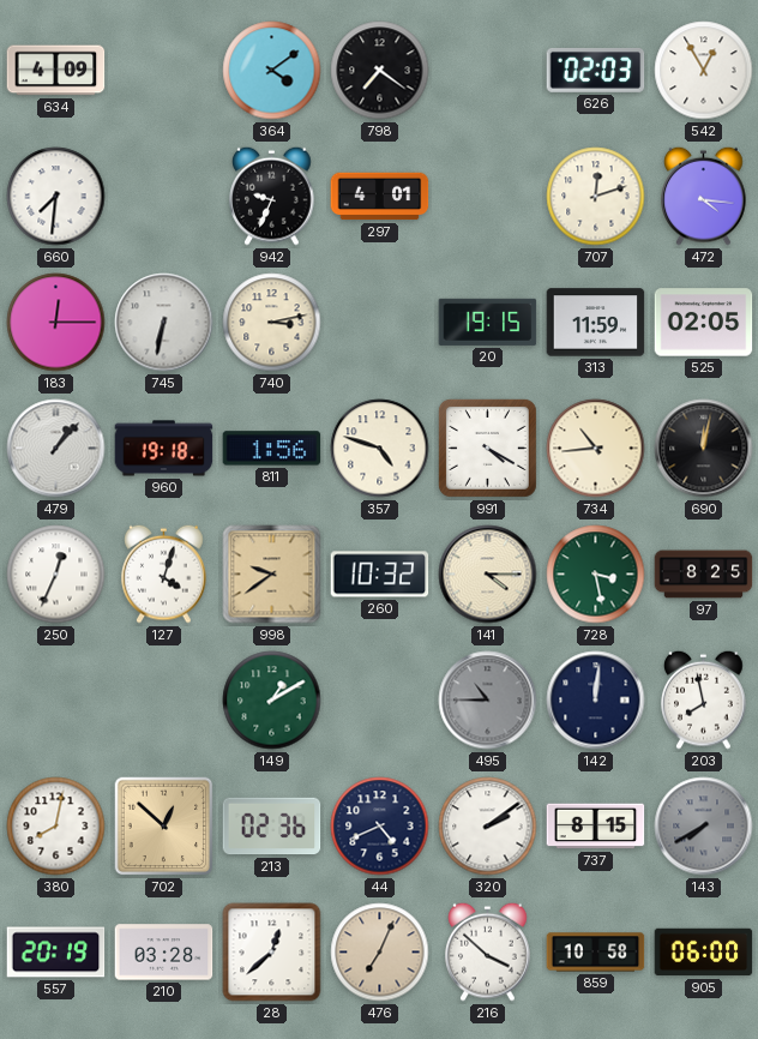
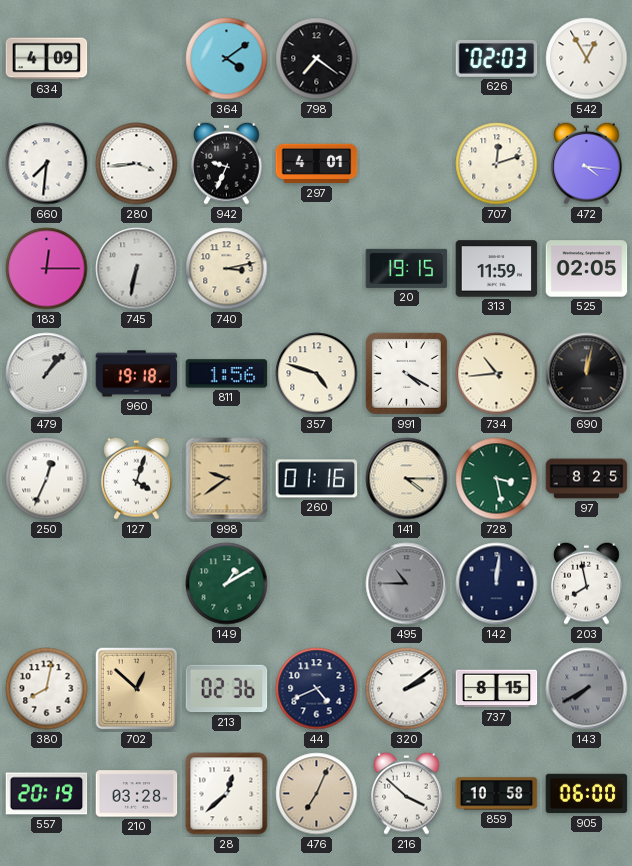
280: none -> 3:44 (137, 164)
260: 10:32 -> 01:16 (317, 479)
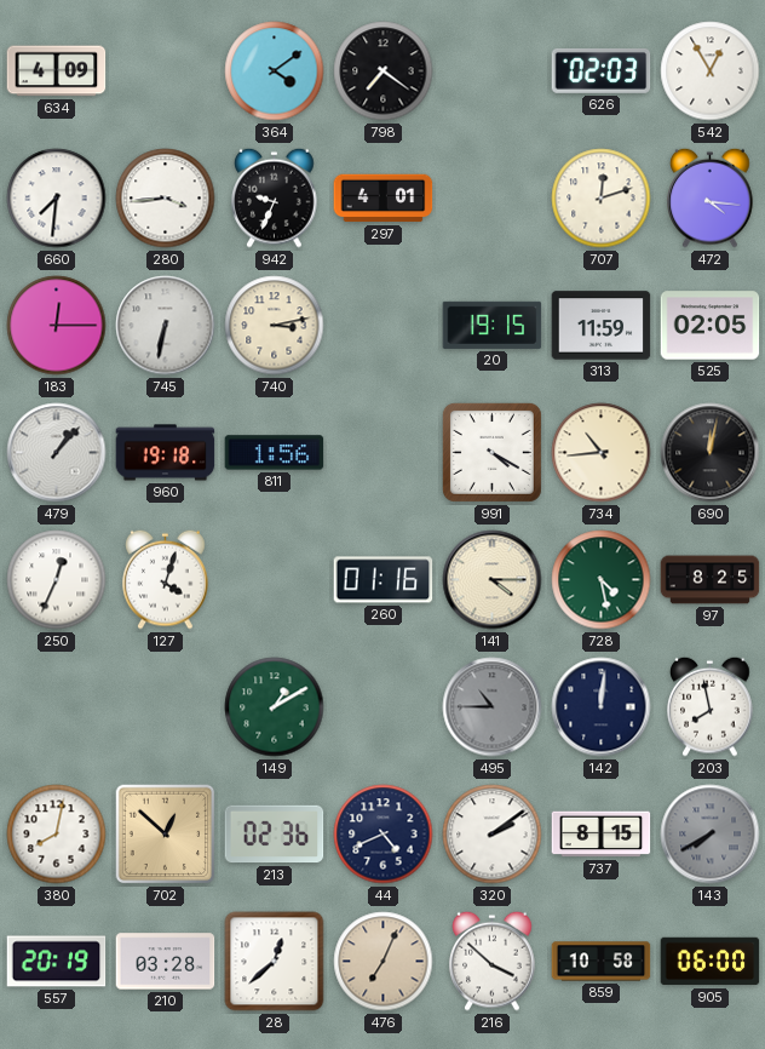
357: 4:48 -> none (317, 374)
998: 9:39 -> none (227, 479)
728: 3:28 -> 4:28 (602, 580)
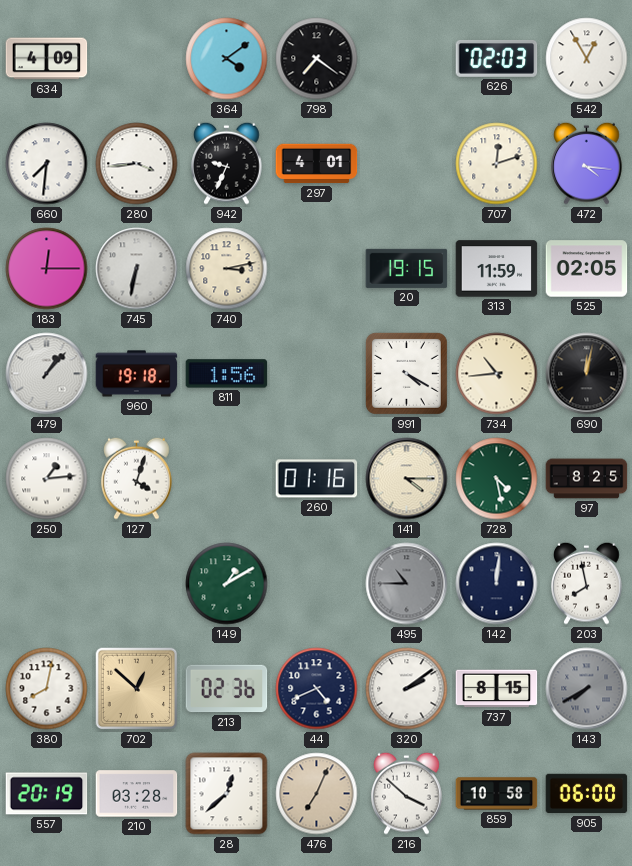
250: 12:34 -> 1:14 (47, 479)
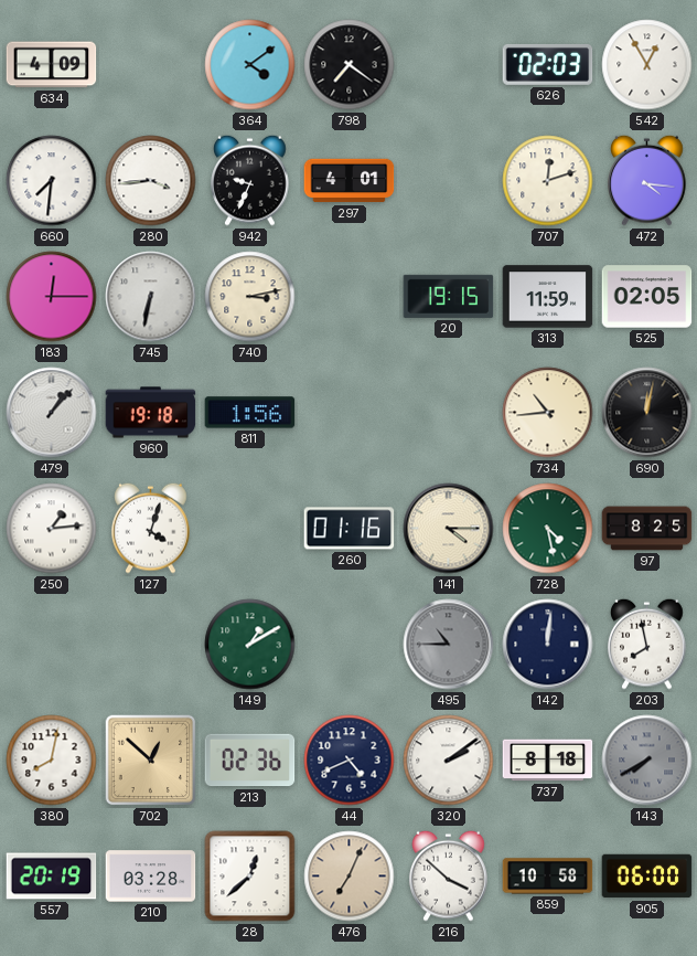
991: 4:20 -> none (406, 373)
737: 8:15 -> 8:18 (548, 761)
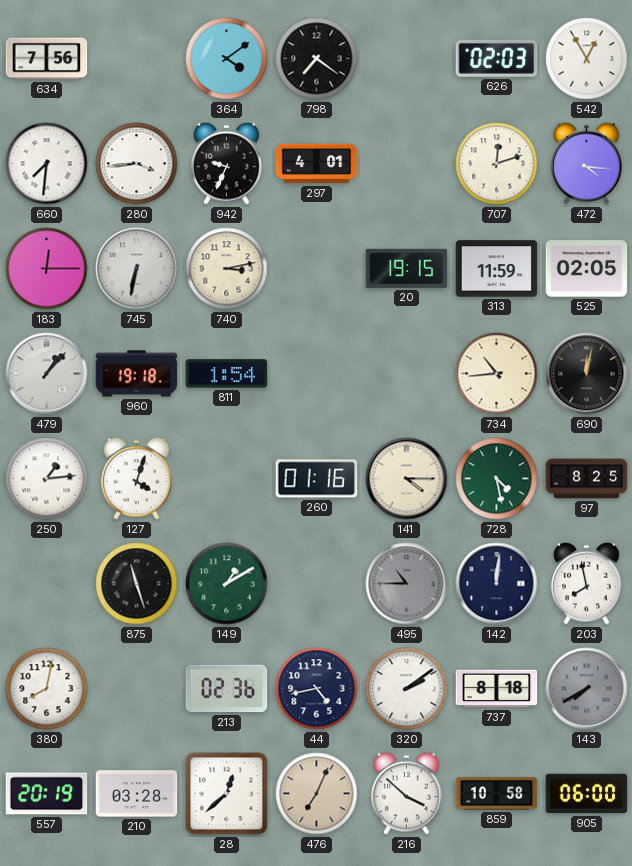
634: 4:09 -> 7:56 (47, 59)
811: 1:56 -> 1:54 (227, 374)
875: none -> 11:27 (137, 584)
702: 12:52 -> none (151, 761)
44: 4:41 -> 4:43 (317, 689)
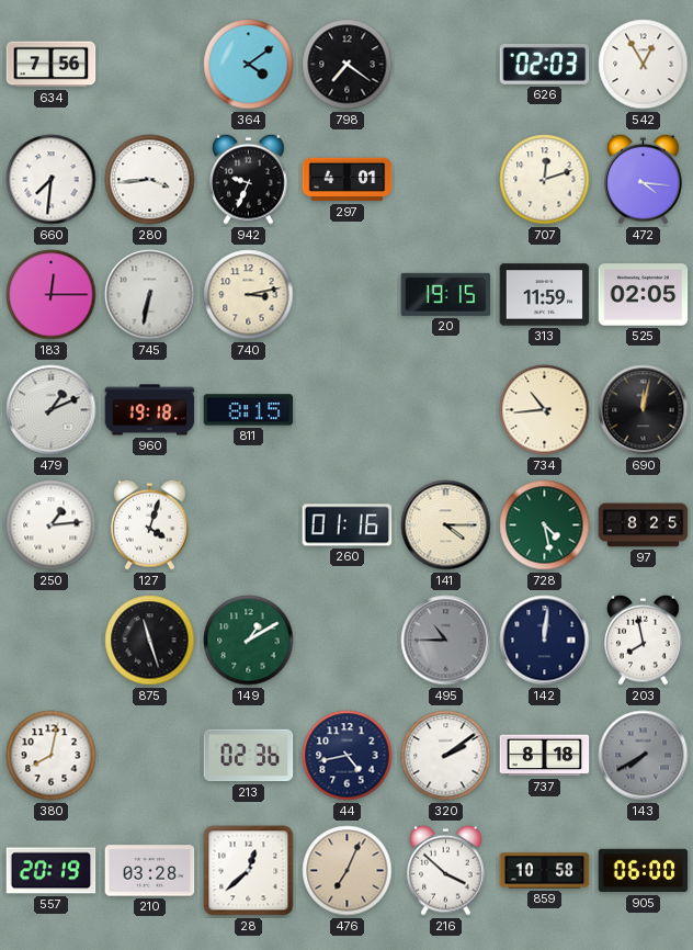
479: 1:07 -> 1:11 (52, 410)
811: 1:54 -> 8:15 (249, 410)
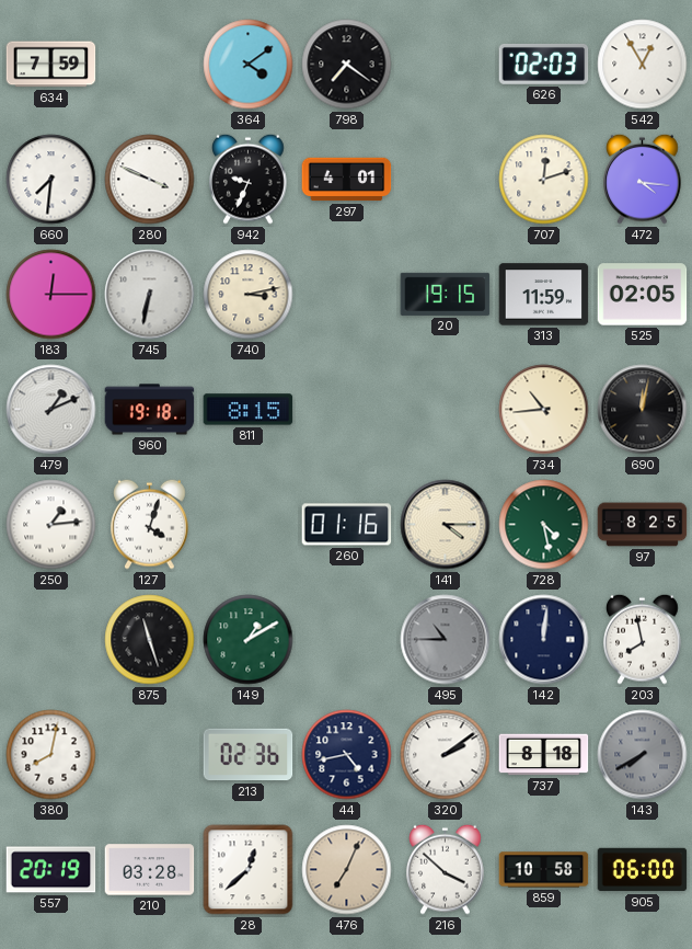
634: 7:56 -> 7:59 (51, 65)
280: 3:44 -> 3:49 (150, 180)
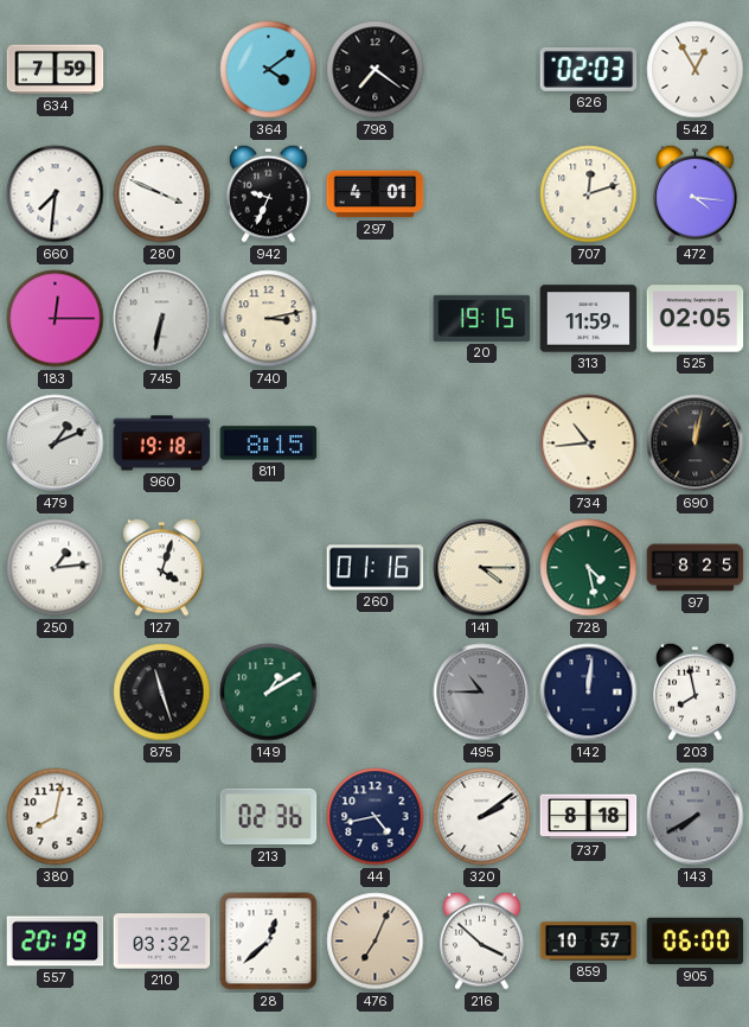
210: 03:28 -> 03:32 (162, 942)
859: 10:58 -> 10:57 (589, 942)
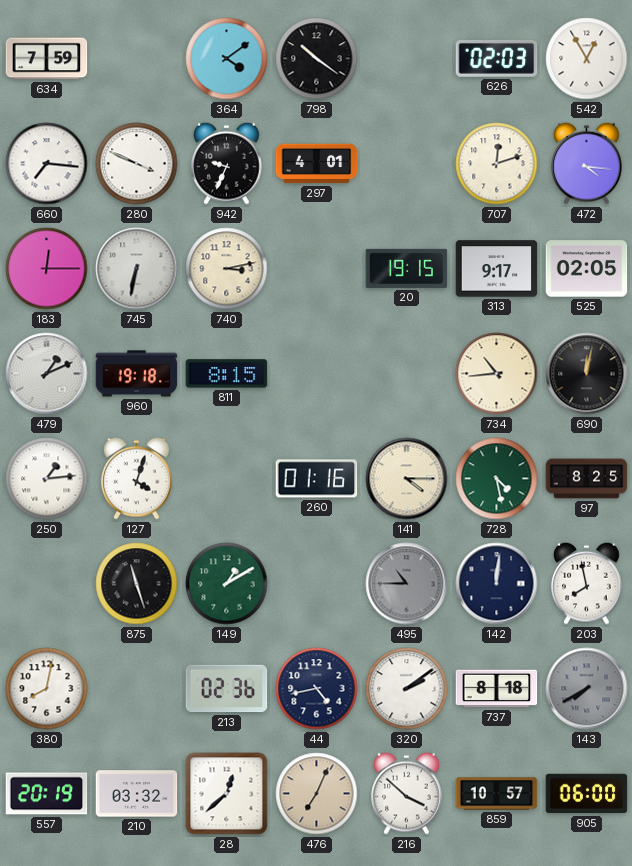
798: 7:21 -> 10:21 (317, 59)
660: 7:31 -> 7:16 (47, 164)
313: 11:59 -> 9:17 (497, 269)
